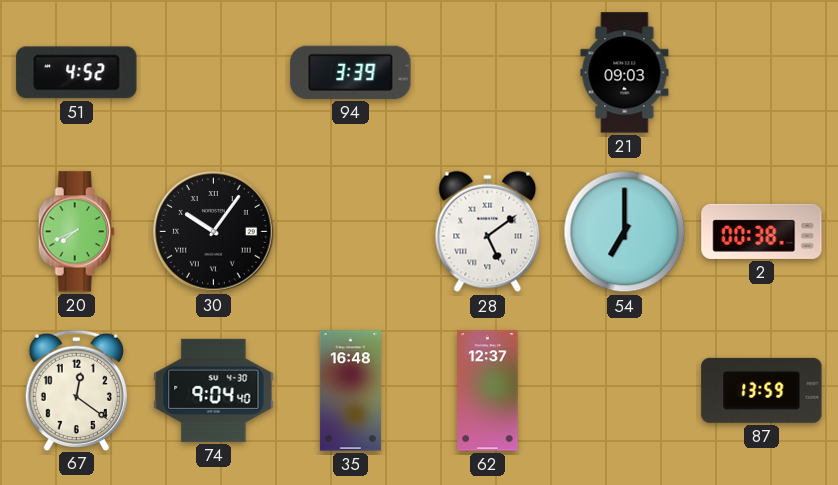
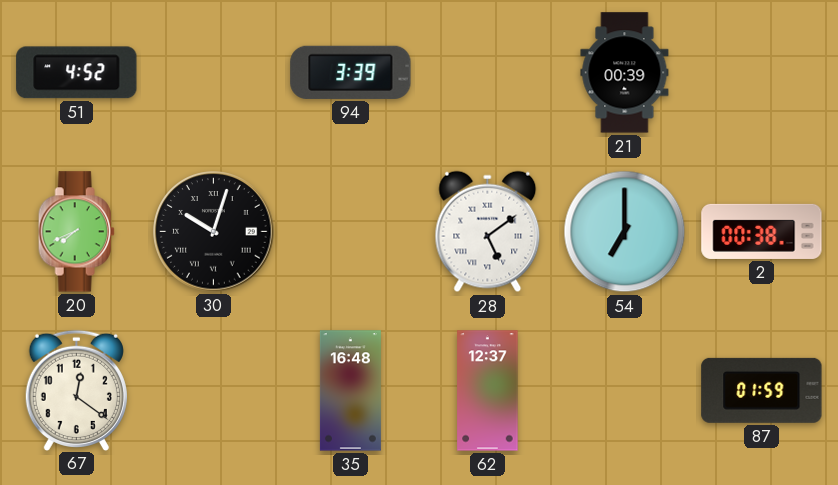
21: 09:03 -> 00:39 (625, 73)
30: 10:06 -> 10:03 (214, 232)
74: 9:04 -> none (214, 390)
87: 13:59 -> 01:59 (762, 390)
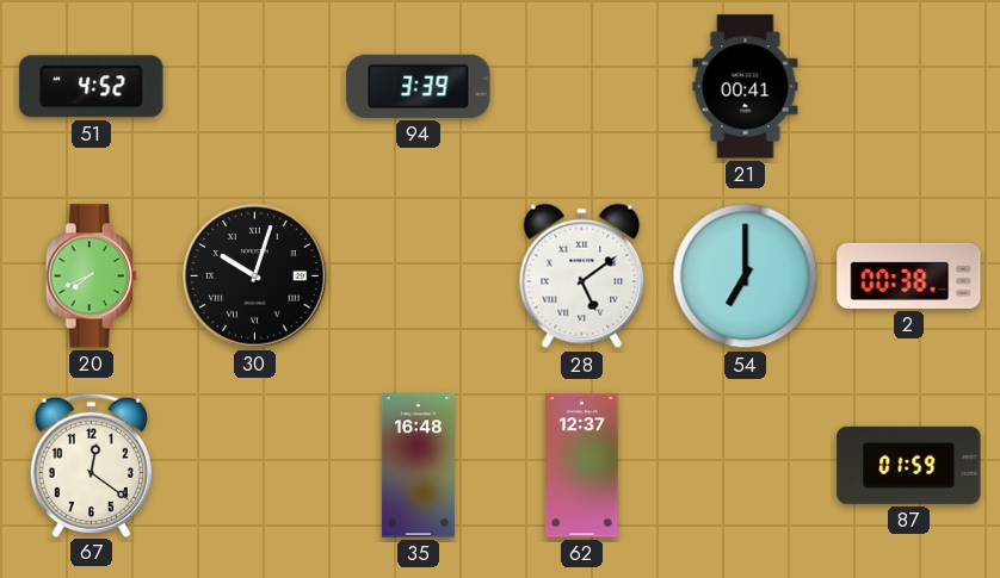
21: 00:39 -> 00:41 (746, 87)
